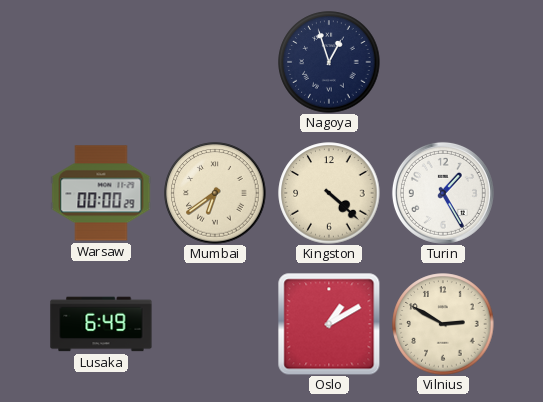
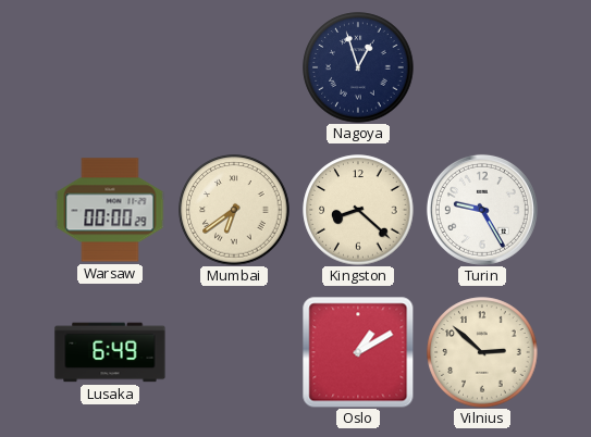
Kingston: 4:22 -> 8:22 (358, 210)
Turin: 1:25 -> 9:25 (482, 210)
Vilnius: 2:50 -> 2:52 (482, 352)
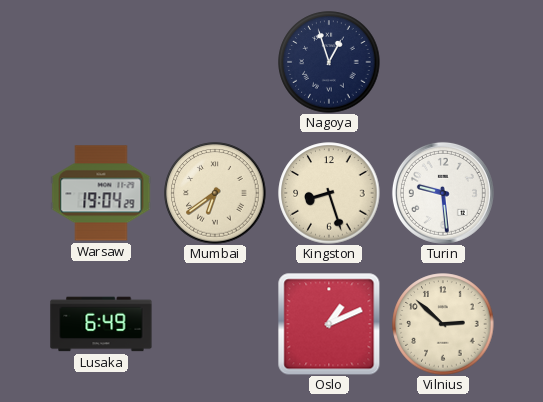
Warsaw: 00:00 -> 19:04 (101, 193)
Kingston: 8:22 -> 8:27 (329, 193)
Turin: 9:25 -> 9:29 (443, 193)
Oslo: 1:10 -> 1:11 (329, 324)
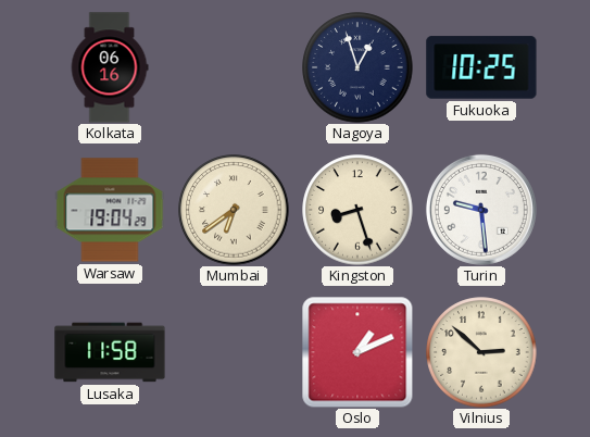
Kolkata: none -> 06:16 (110, 67)
Fukuoka: none -> 10:25 (481, 67)
Lusaka: 6:49 -> 11:58 (110, 352)
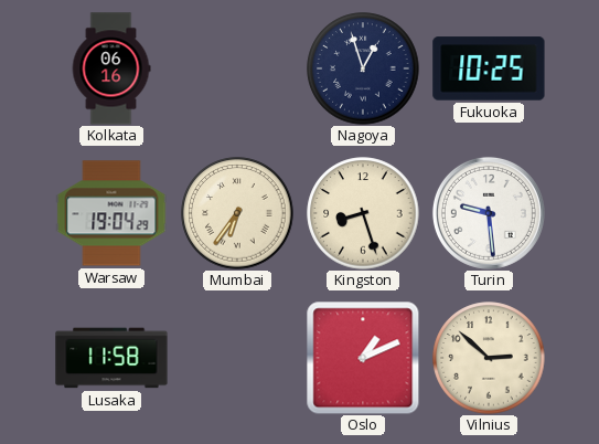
Mumbai: 6:39 -> 6:36 (237, 213)
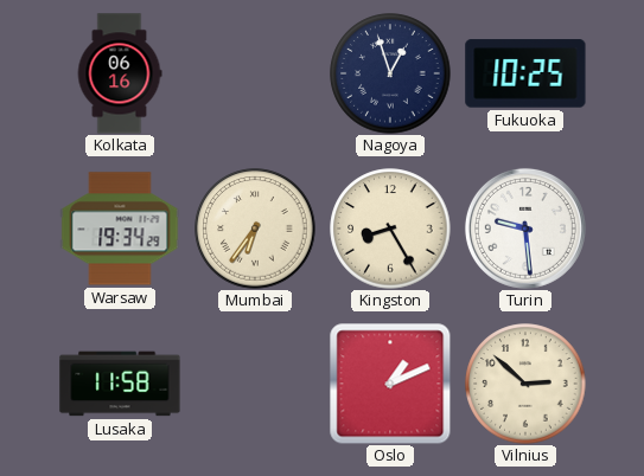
Warsaw: 19:04 -> 19:34 (120, 229)
Kingston: 8:27 -> 8:25 (390, 229)
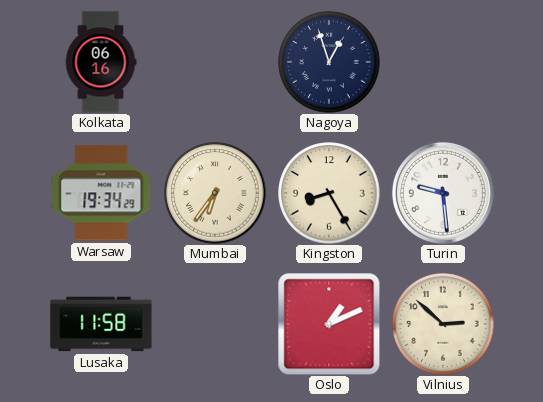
Fukuoka: 10:25 -> none (525, 73)
